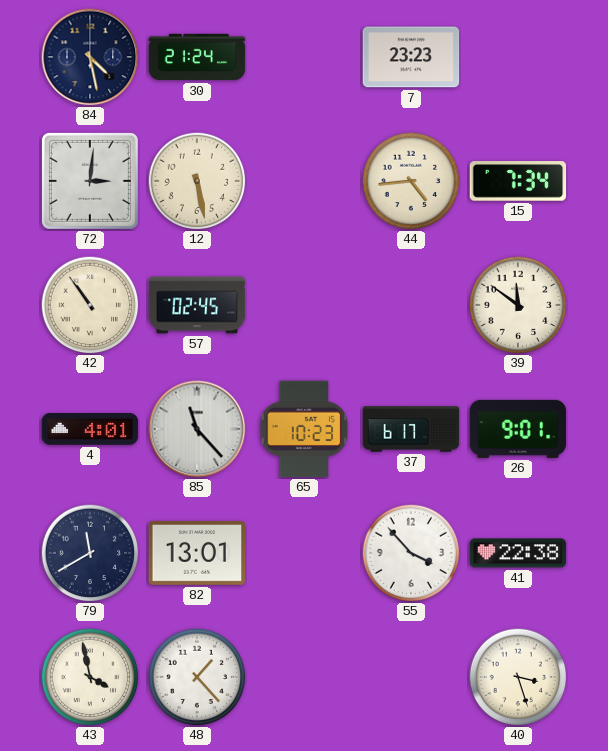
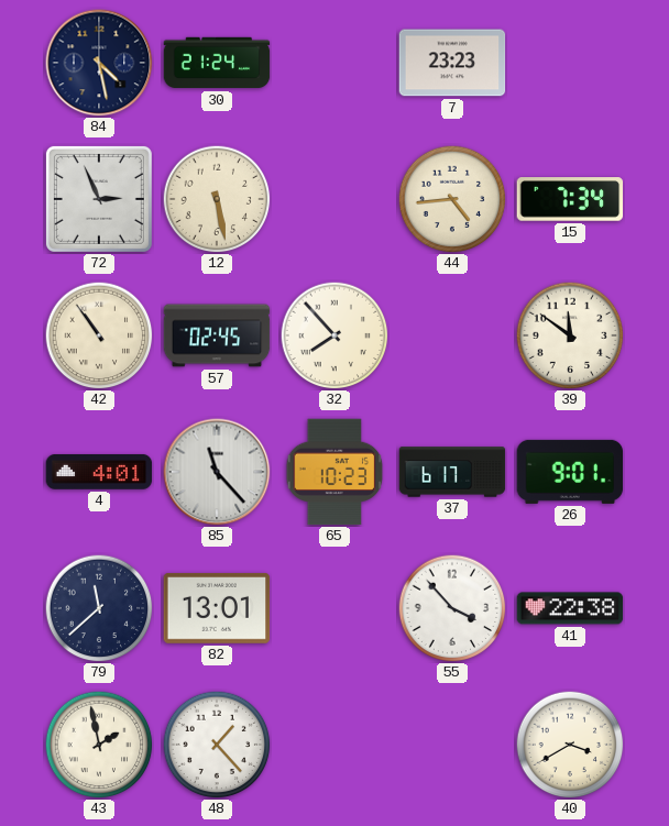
72: 3:01 -> 2:56 (99, 199)
32: none -> 7:53 (334, 335)
79: 11:40 -> 11:38 (99, 608)
43: 3:58 -> 1:58 (99, 745)
40: 3:27 -> 3:40 (570, 745)
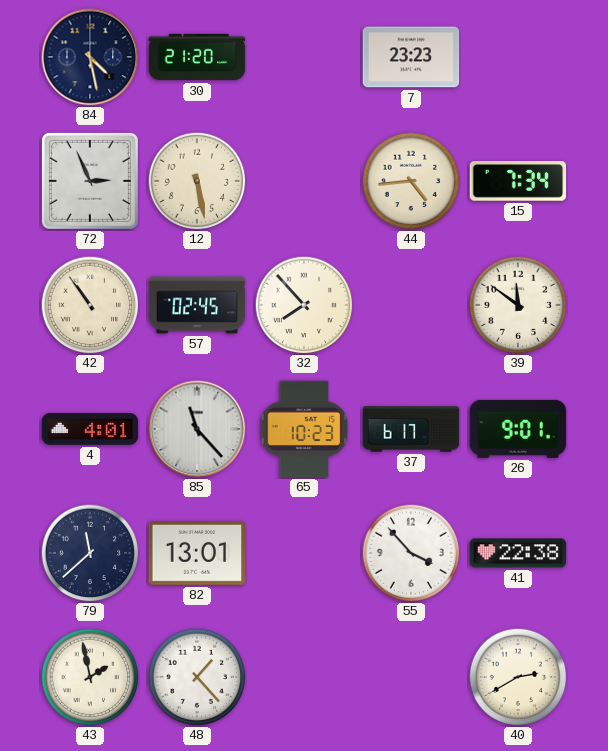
30: 21:24 -> 21:20 (197, 57)
40: 3:40 -> 2:40 (518, 677)
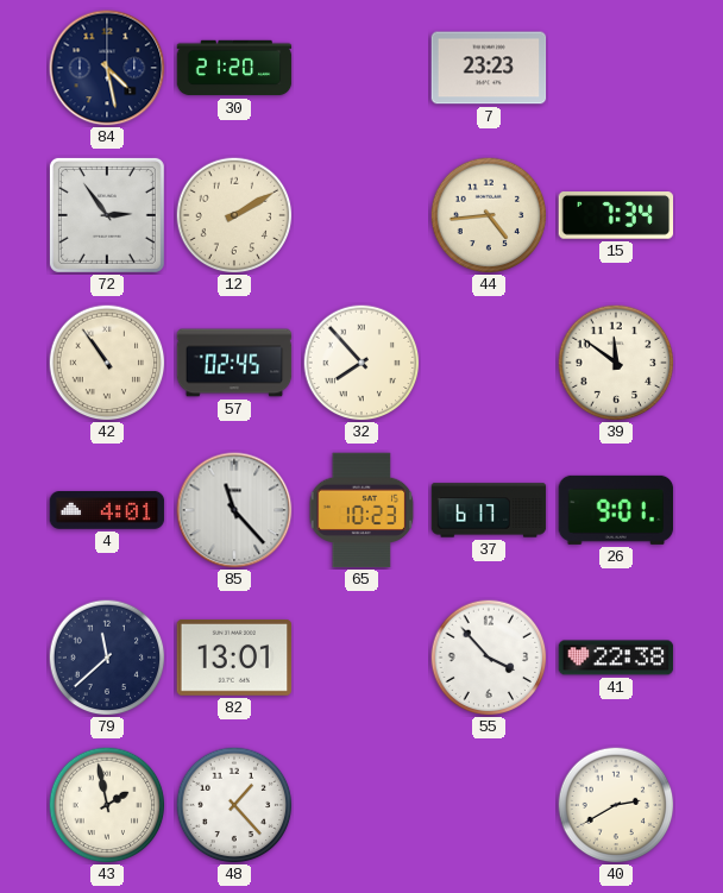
72: 2:56 -> 2:54 (107, 215)
12: 5:28 -> 2:10 (234, 215)
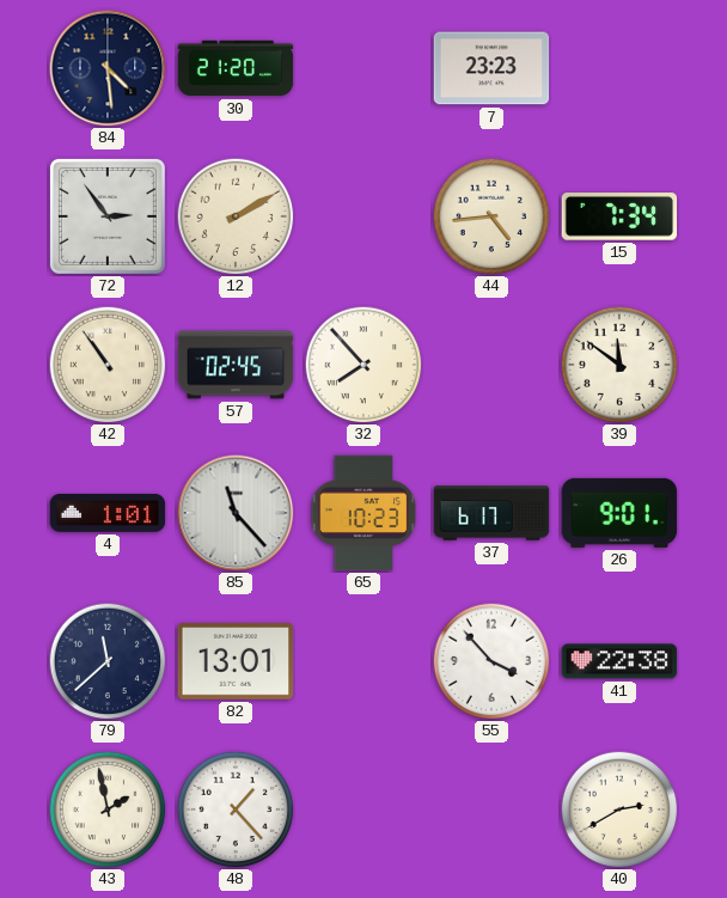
84: 4:28 -> 4:29 (108, 68)
4: 4:01 -> 1:01 (108, 513)
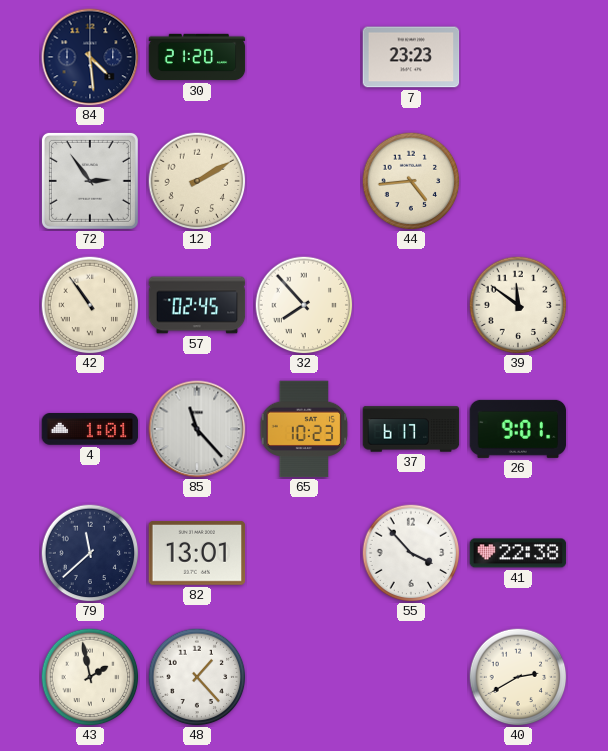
15: 7:34 -> none (619, 216)
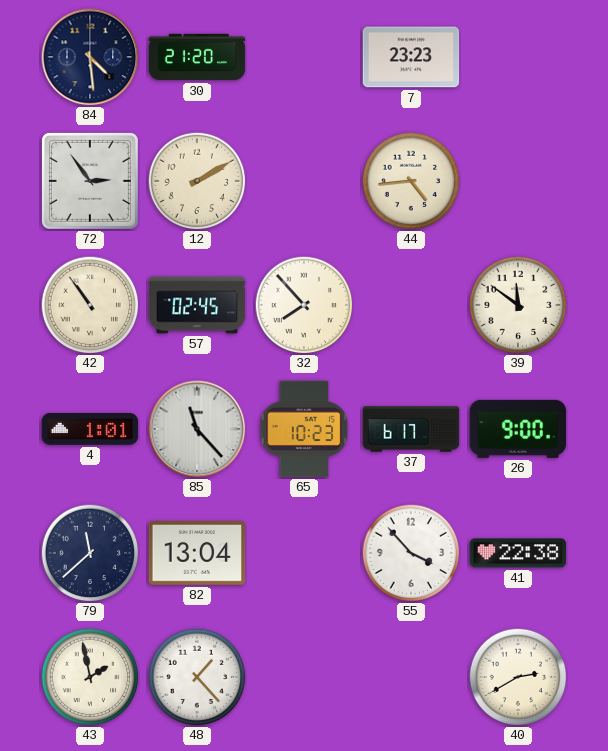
26: 9:01 -> 9:00 (518, 429)
82: 13:01 -> 13:04 (197, 553)
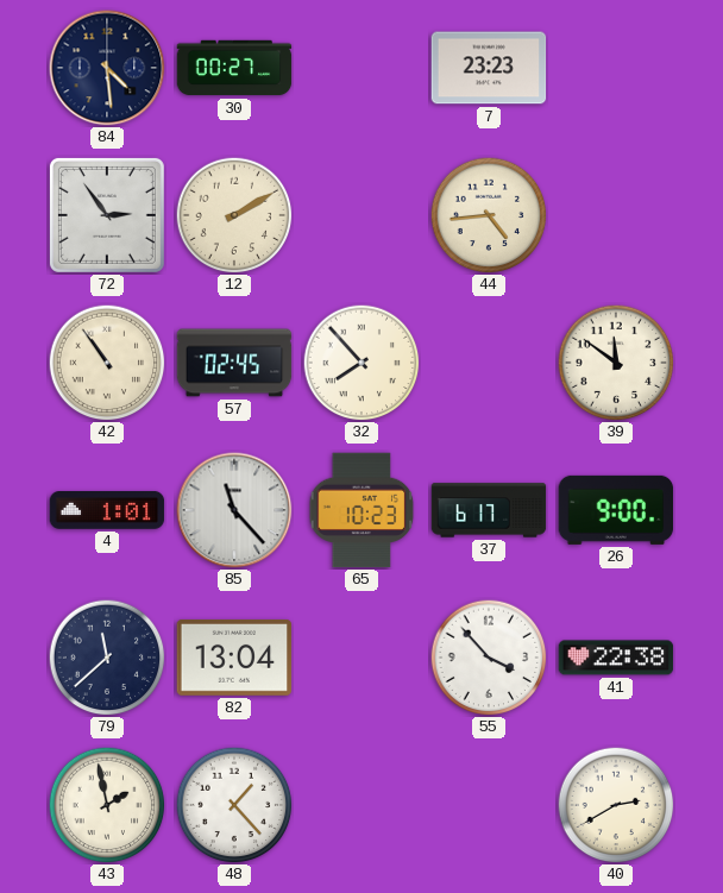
30: 21:20 -> 00:27 (234, 68)
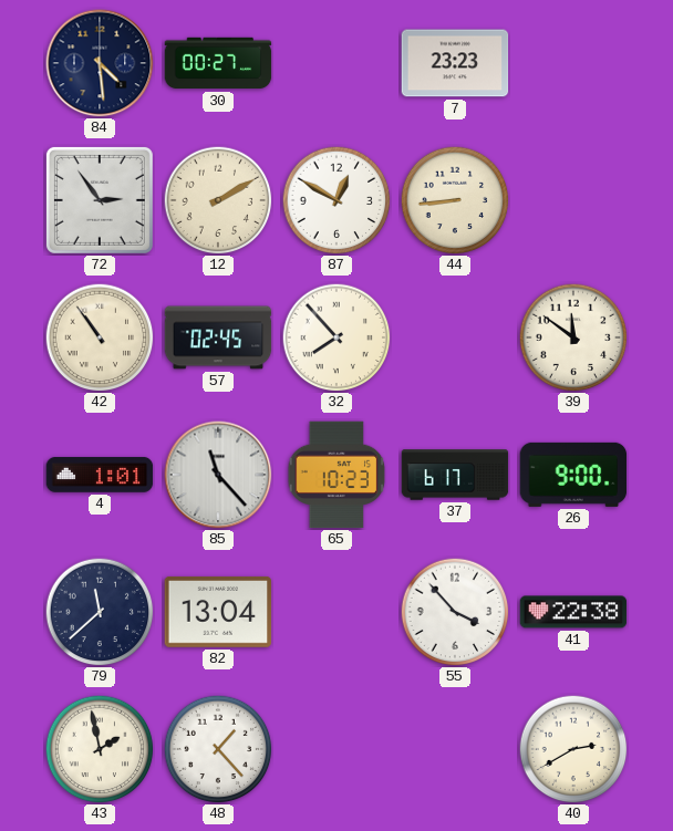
87: none -> 12:50 (336, 200)
44: 4:44 -> 8:44 (455, 200)
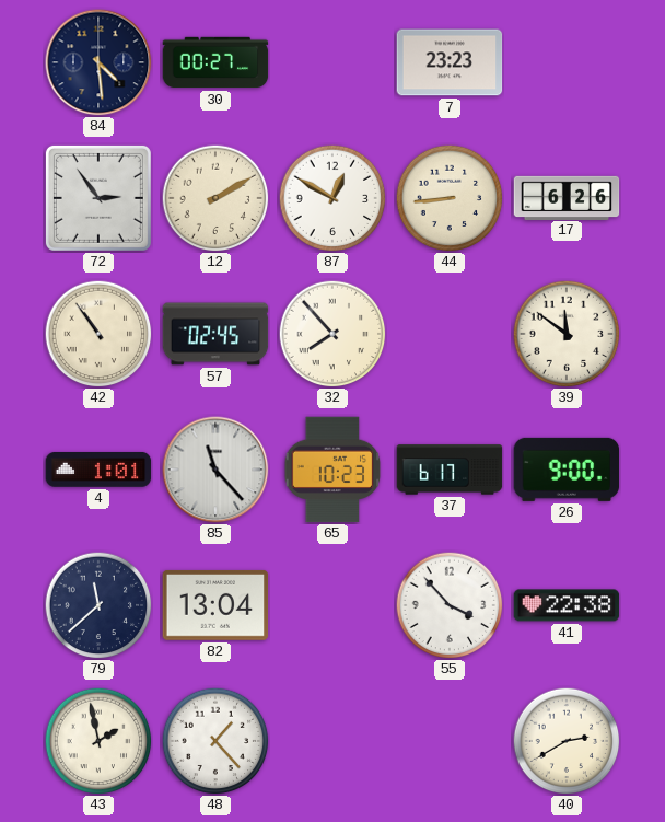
17: none -> 6:26 (567, 197)
